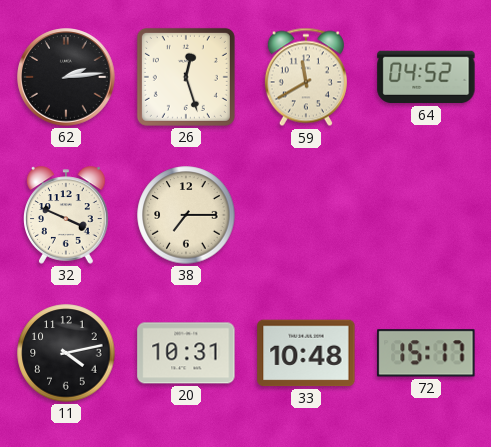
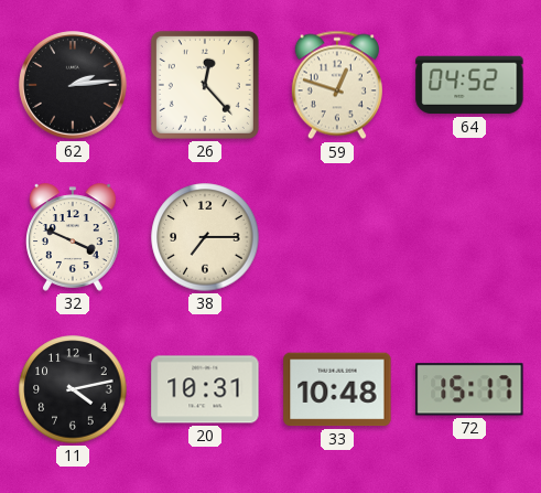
26: 12:27 -> 12:23 (205, 85)
59: 11:40 -> 12:48 (337, 85)
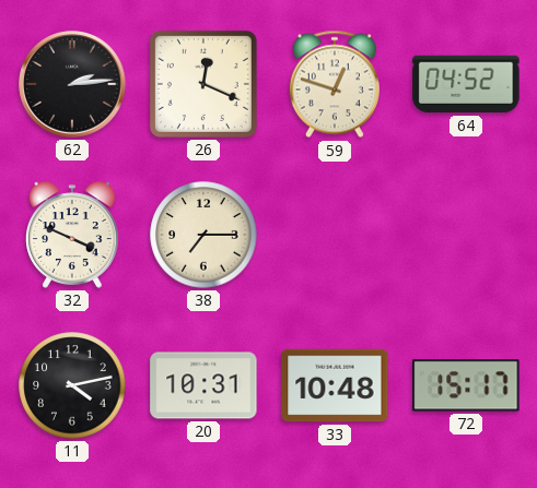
26: 12:23 -> 12:19 (203, 84)
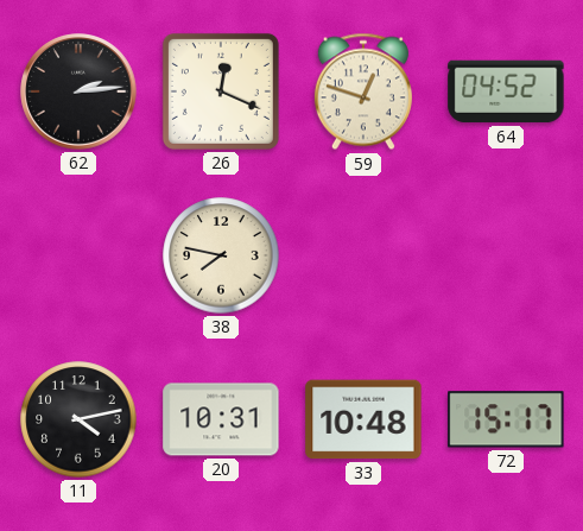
32: 3:49 -> none (73, 235)
38: 7:15 -> 7:47 (221, 255)
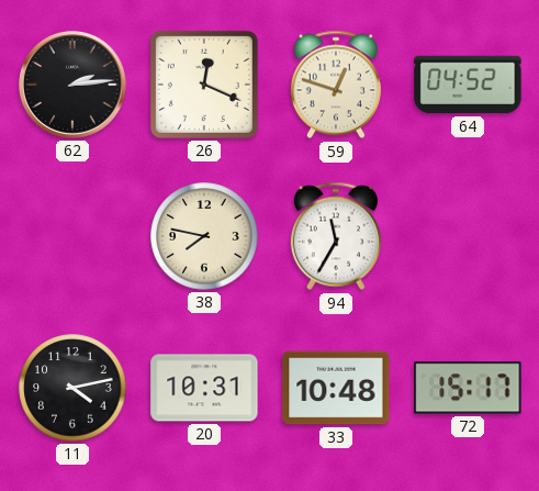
94: none -> 11:35 (336, 236)
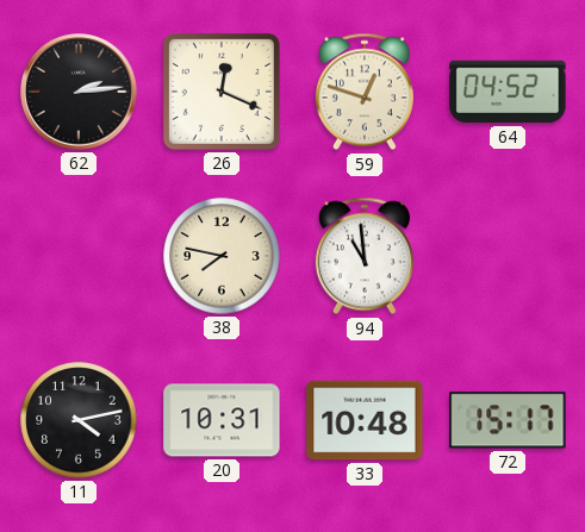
94: 11:35 -> 10:59 (365, 256)
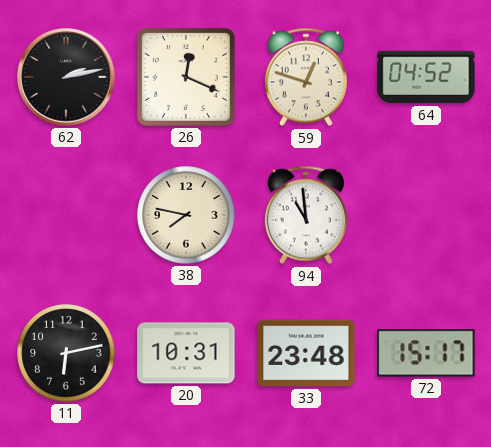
62: 2:14 -> 2:13 (66, 77)
11: 4:13 -> 6:13 (66, 353)
33: 10:48 -> 23:48 (306, 353)
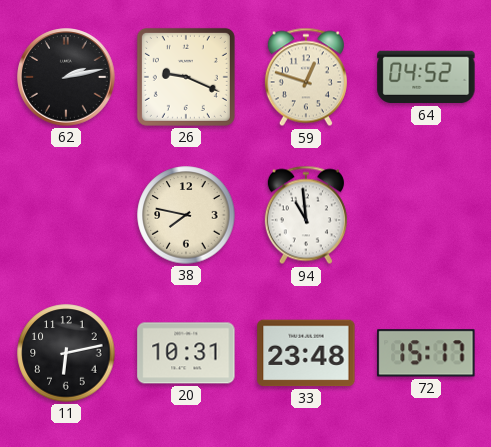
26: 12:19 -> 9:19 (186, 77)
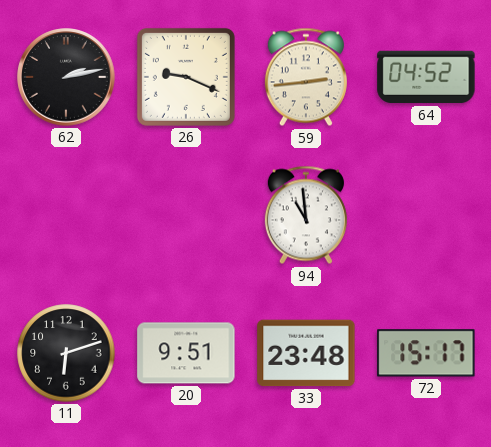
59: 12:48 -> 2:44 (306, 77)
38: 7:47 -> none (186, 215)
11: 6:13 -> 6:12 (66, 353)
20: 10:31 -> 9:51 (186, 353)
